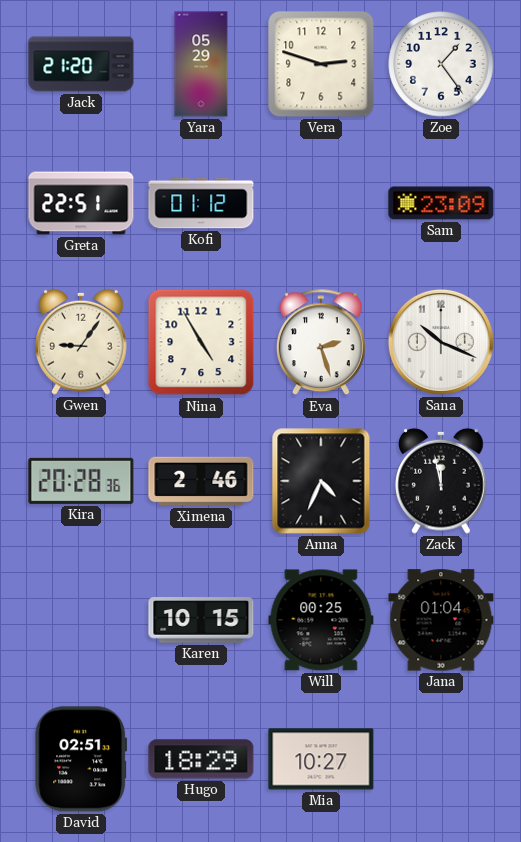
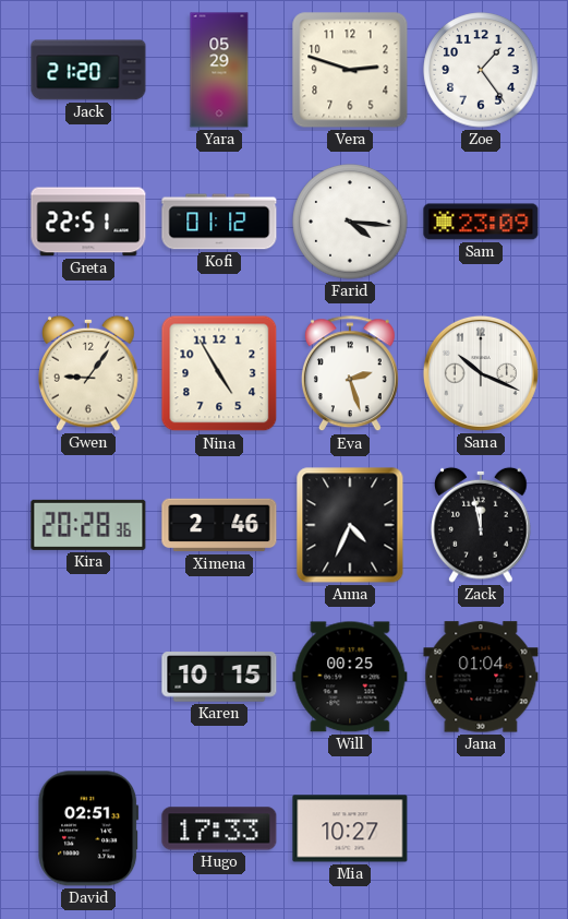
Farid: none -> 4:16 (350, 222)
Hugo: 18:29 -> 17:33 (219, 828)
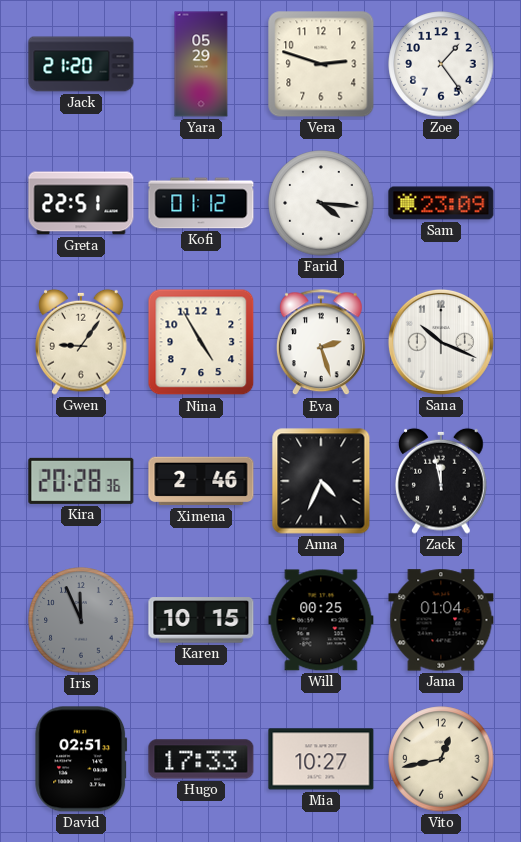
Iris: none -> 11:56 (81, 620)
Vito: none -> 12:43 (441, 759)
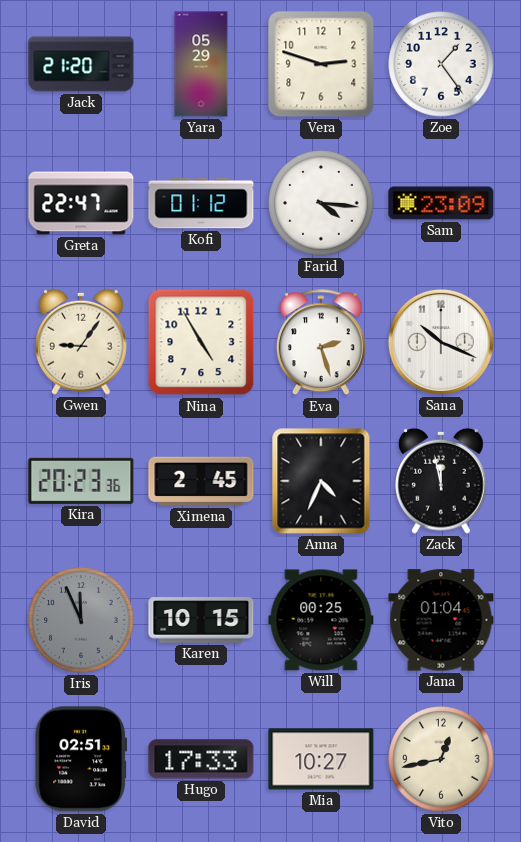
Greta: 22:51 -> 22:47 (81, 203)
Kira: 20:28 -> 20:23 (81, 481)
Ximena: 2:46 -> 2:45 (201, 481)
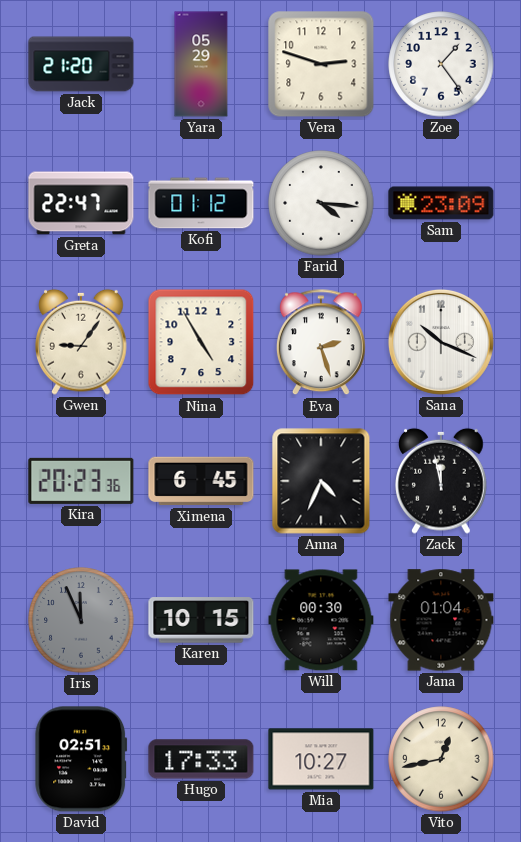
Ximena: 2:45 -> 6:45 (201, 481)
Will: 00:25 -> 00:30 (321, 620)
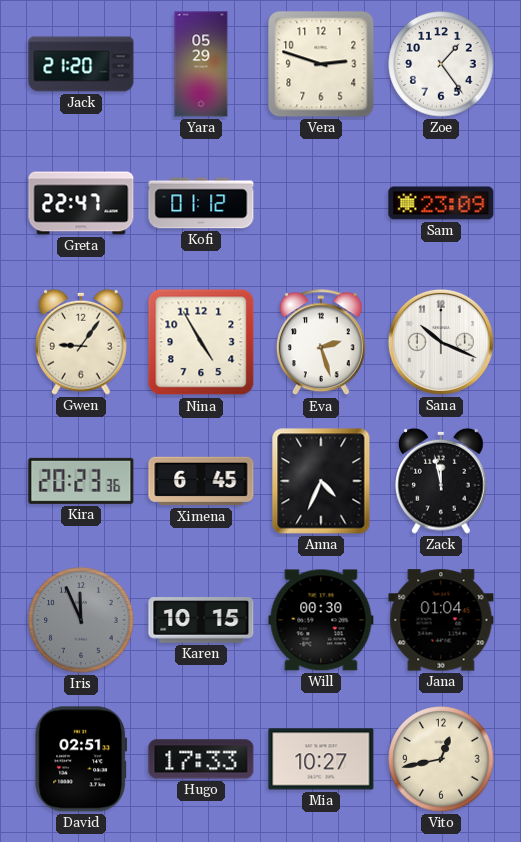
Farid: 4:16 -> none (321, 203)
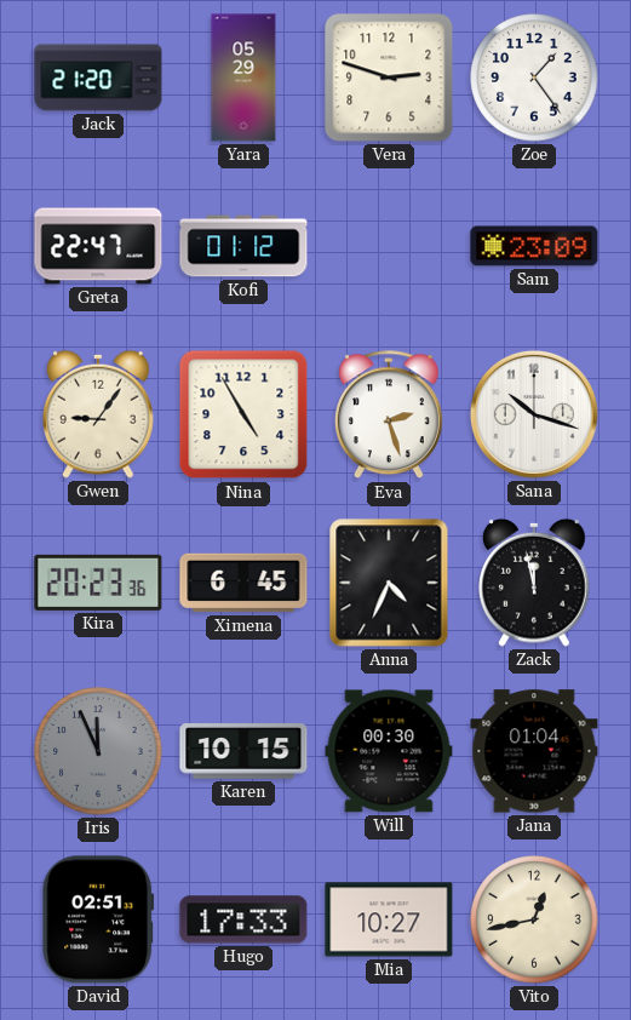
Sana: 10:19 -> 10:18 (534, 414)
